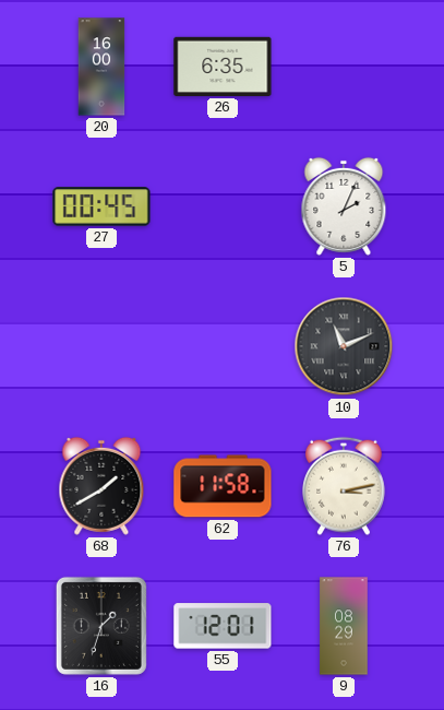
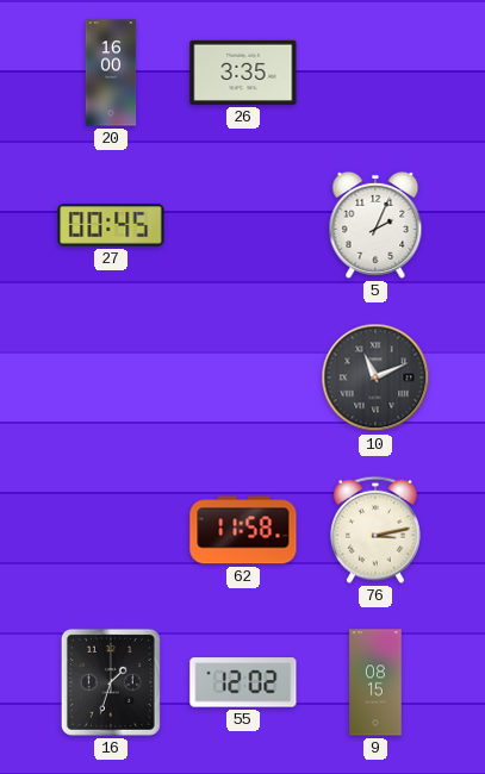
26: 6:35 -> 3:35 (243, 73)
68: 1:40 -> none (101, 486)
55: 12:01 -> 12:02 (243, 682)
9: 08:29 -> 08:15 (375, 682)
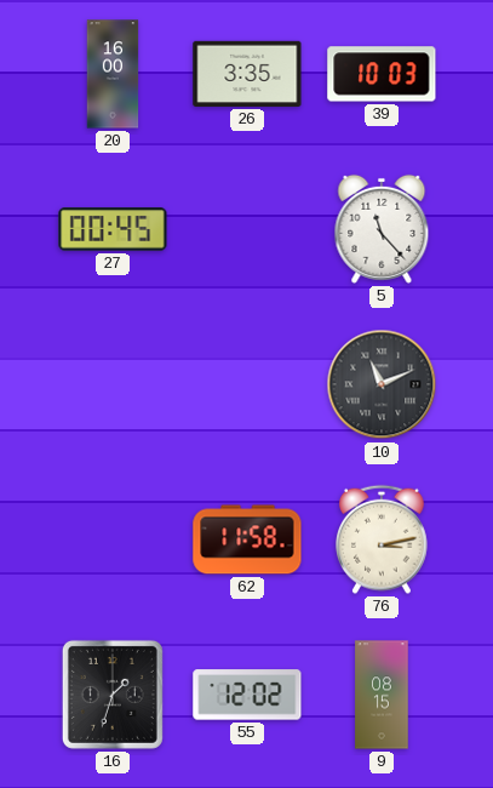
39: none -> 10:03 (382, 74)
5: 2:04 -> 11:23 (382, 229)
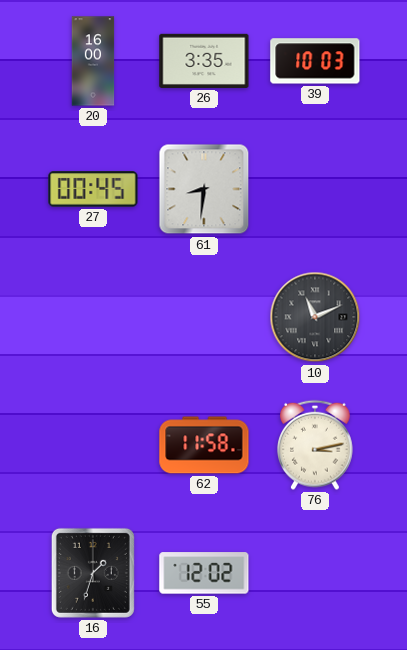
61: none -> 8:31 (204, 189)
5: 11:23 -> none (382, 229)
9: 08:15 -> none (382, 695)
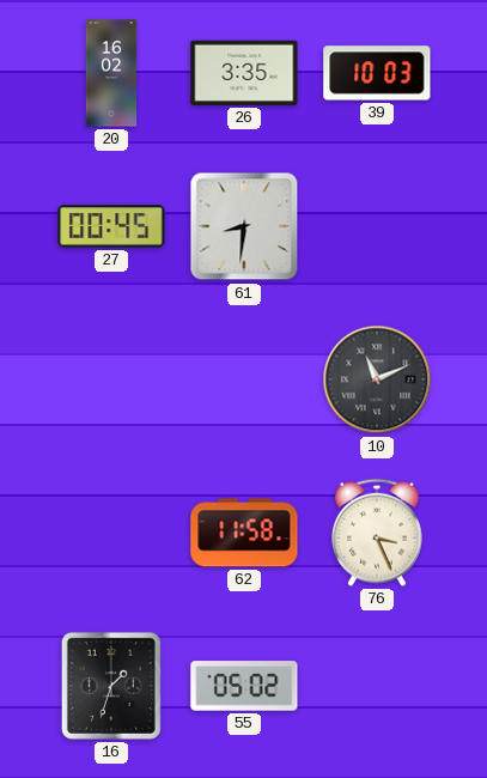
20: 16:00 -> 16:02 (111, 73)
76: 3:13 -> 3:26 (378, 533)
55: 12:02 -> 05:02 (244, 686)
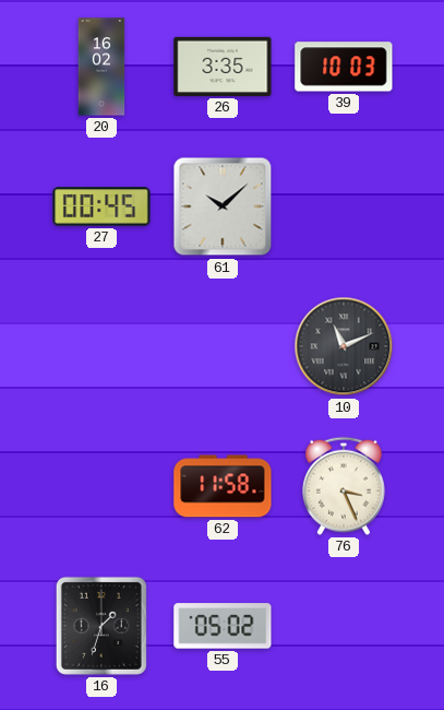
61: 8:31 -> 10:08 (223, 206)
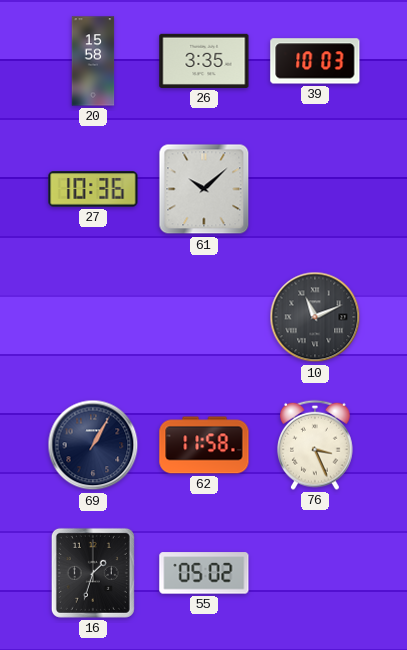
20: 16:02 -> 15:58 (93, 61)
27: 00:45 -> 10:36 (93, 189)
69: none -> 1:05 (93, 445)
